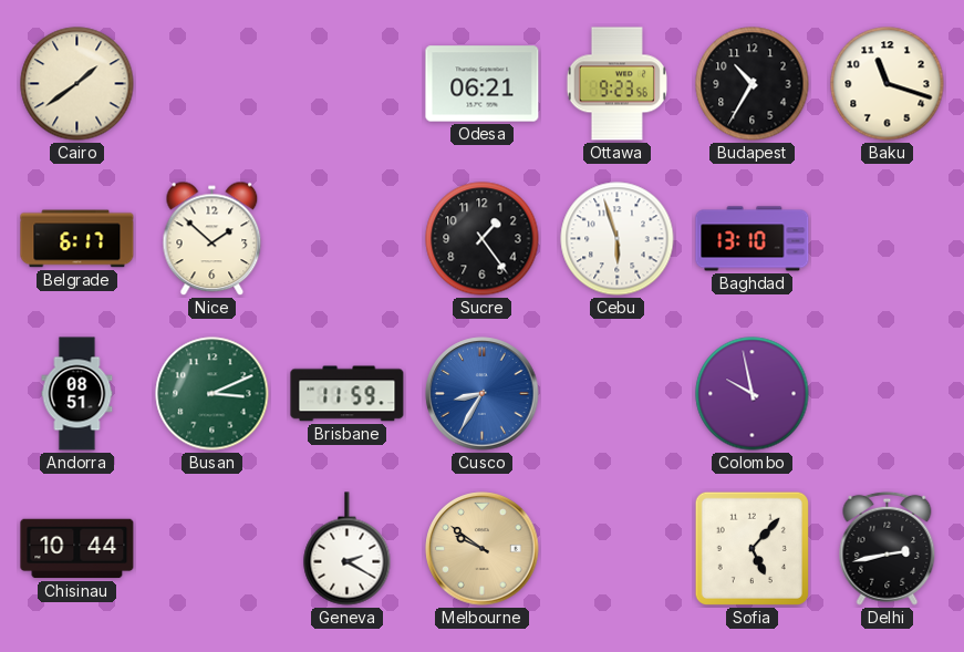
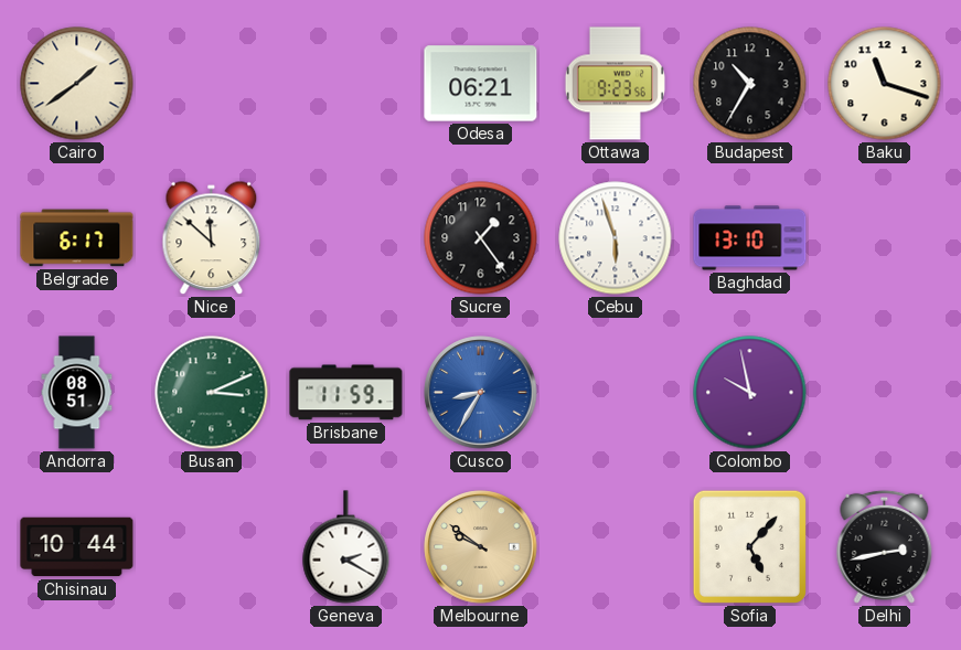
Nice: 1:52 -> 11:52 (212, 238)
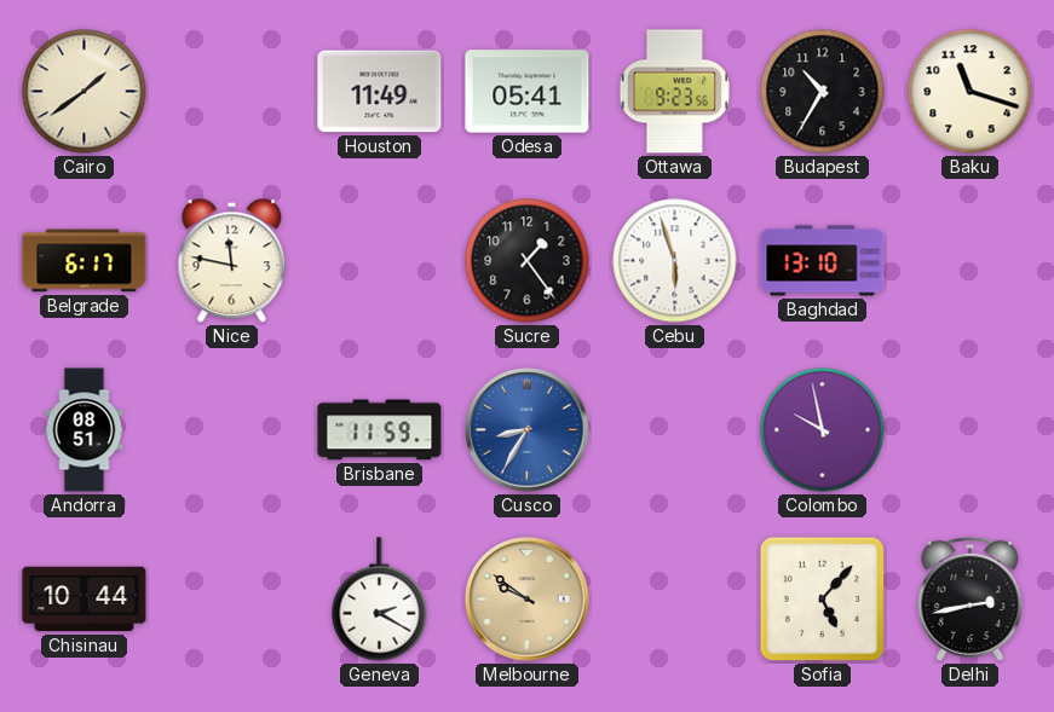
Houston: none -> 11:49 (380, 92)
Odesa: 06:21 -> 05:41 (528, 92)
Nice: 11:52 -> 11:47 (232, 261)
Busan: 3:11 -> none (212, 393)
